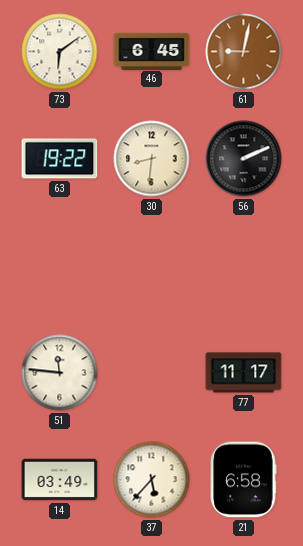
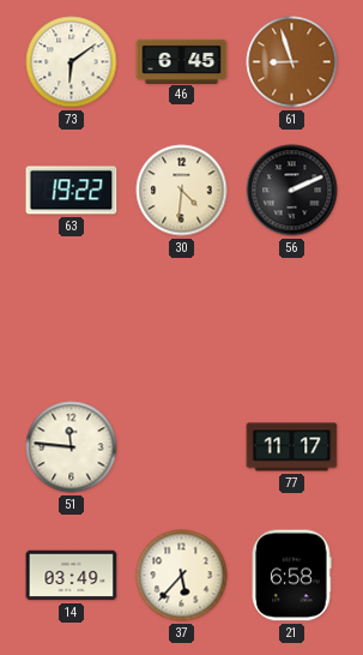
61: 9:02 -> 8:57 (292, 62)
30: 8:31 -> 4:31 (182, 191)
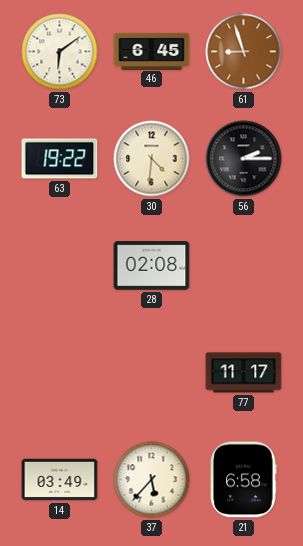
56: 2:11 -> 2:15 (244, 159)
28: none -> 02:08 (152, 266)
51: 11:46 -> none (72, 447)
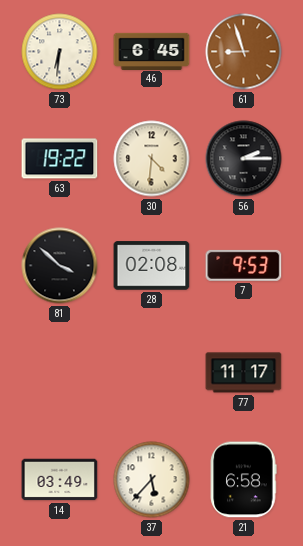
73: 6:09 -> 6:31 (60, 52)
81: none -> 3:52 (60, 266)
7: none -> 9:53 (244, 265)
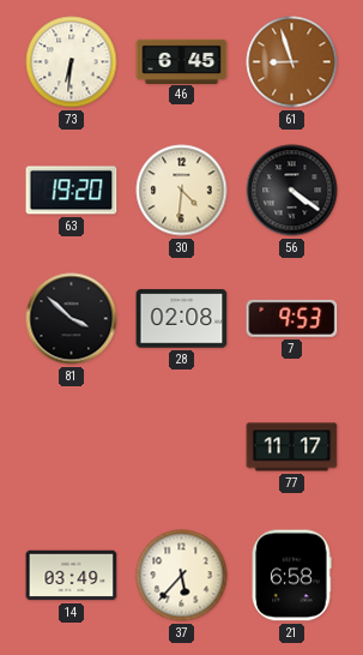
63: 19:22 -> 19:20 (72, 191)
56: 2:15 -> 4:21 (292, 191)
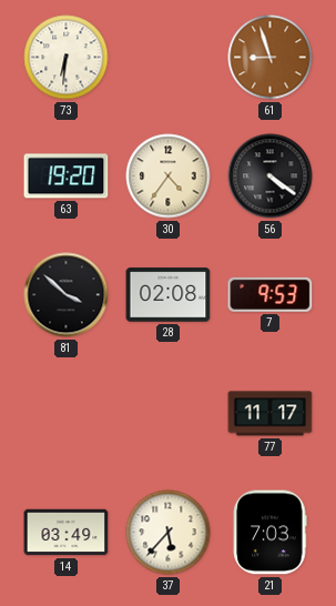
46: 6:45 -> none (182, 61)
30: 4:31 -> 4:36 (169, 176)
21: 6:58 -> 7:03 (269, 533)
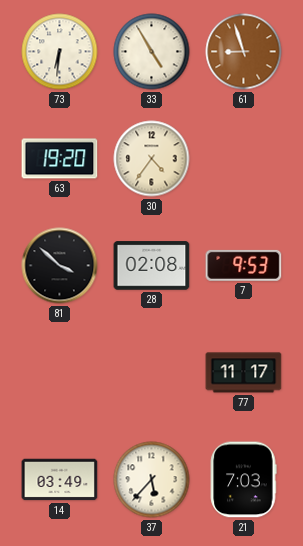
33: none -> 4:55 (152, 52)
56: 4:21 -> none (271, 176)
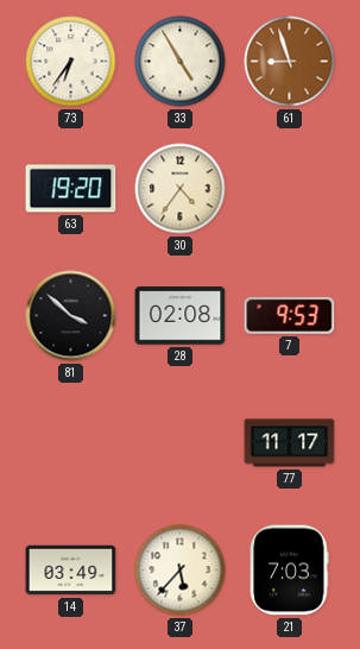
73: 6:31 -> 6:36 (71, 62)
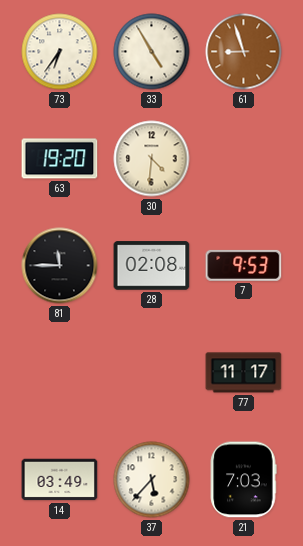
30: 4:36 -> 4:31 (152, 159)
81: 3:52 -> 11:45 (60, 266)
